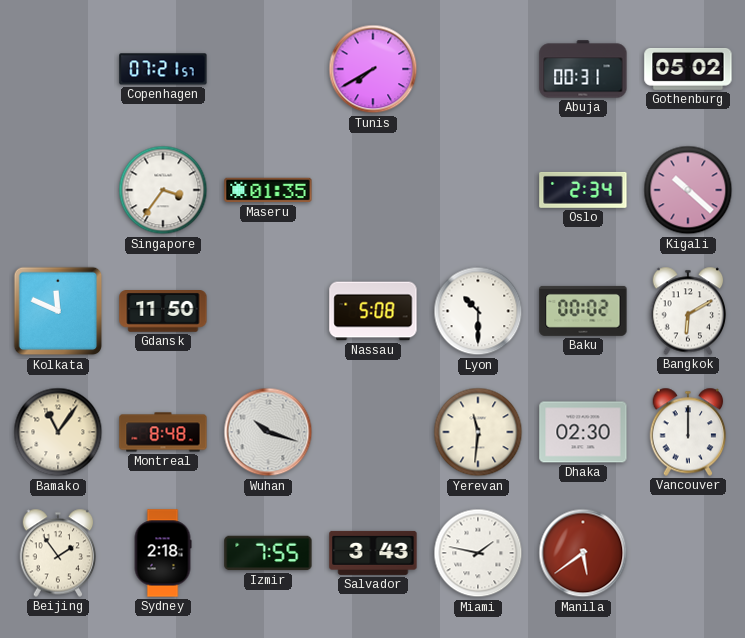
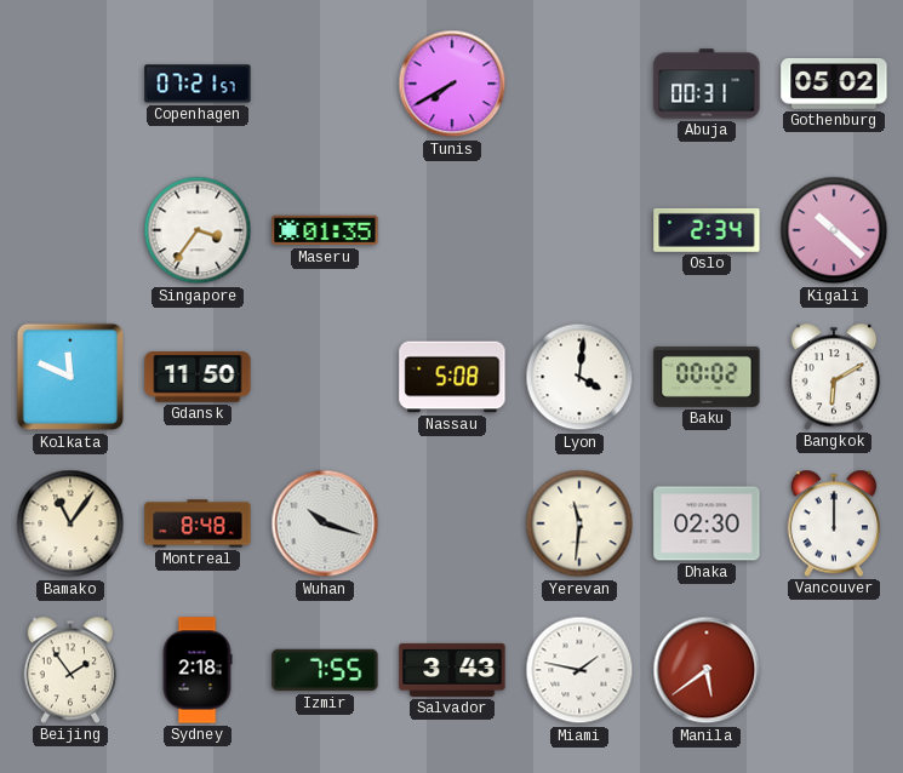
Lyon: 10:30 -> 4:01 (579, 377)
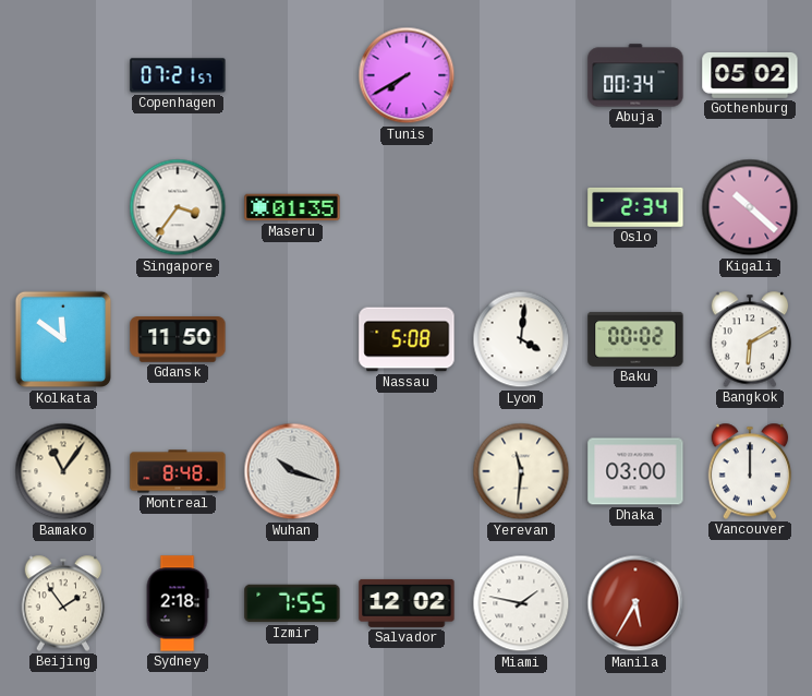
Abuja: 00:31 -> 00:34 (635, 75)
Kolkata: 11:49 -> 11:51 (63, 339)
Dhaka: 02:30 -> 03:00 (635, 471)
Salvador: 3:43 -> 12:02 (407, 603)
Manila: 5:39 -> 5:35 (635, 603)
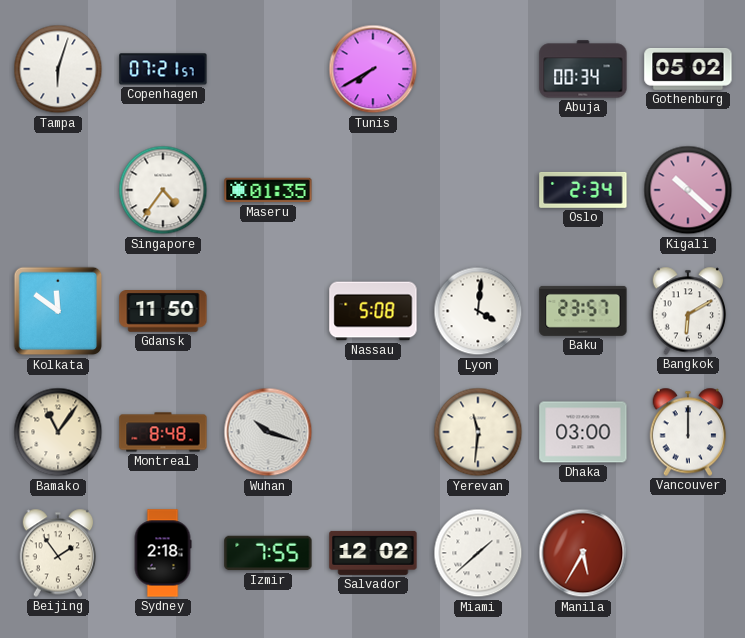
Tampa: none -> 6:03 (58, 69)
Singapore: 3:36 -> 4:36 (163, 190)
Baku: 00:02 -> 23:57 (583, 311)
Miami: 1:47 -> 1:38 (478, 553)
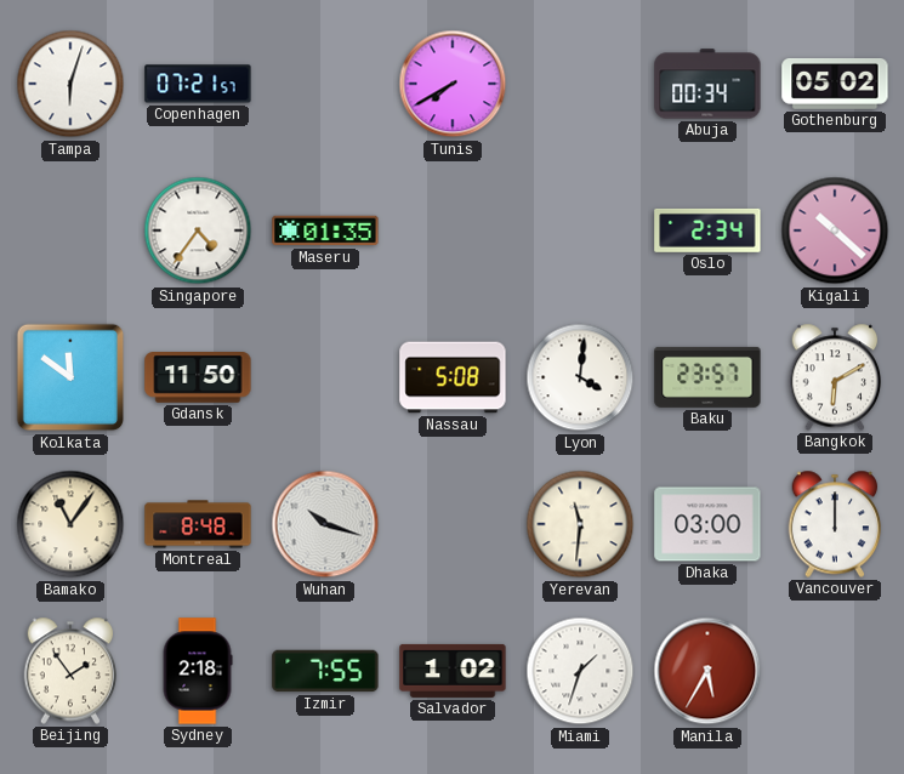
Salvador: 12:02 -> 1:02 (453, 671)
Miami: 1:38 -> 1:33 (580, 671)
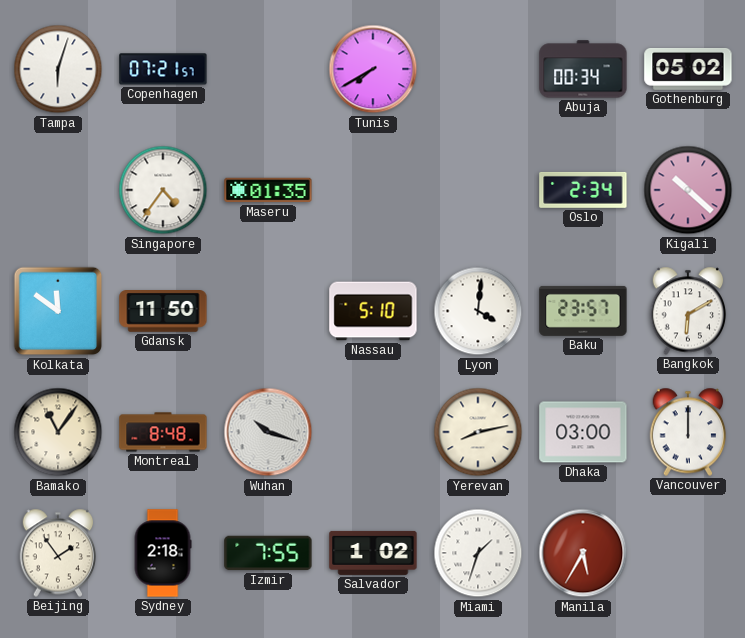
Nassau: 5:08 -> 5:10 (373, 311)
Yerevan: 11:31 -> 8:13 (478, 432)
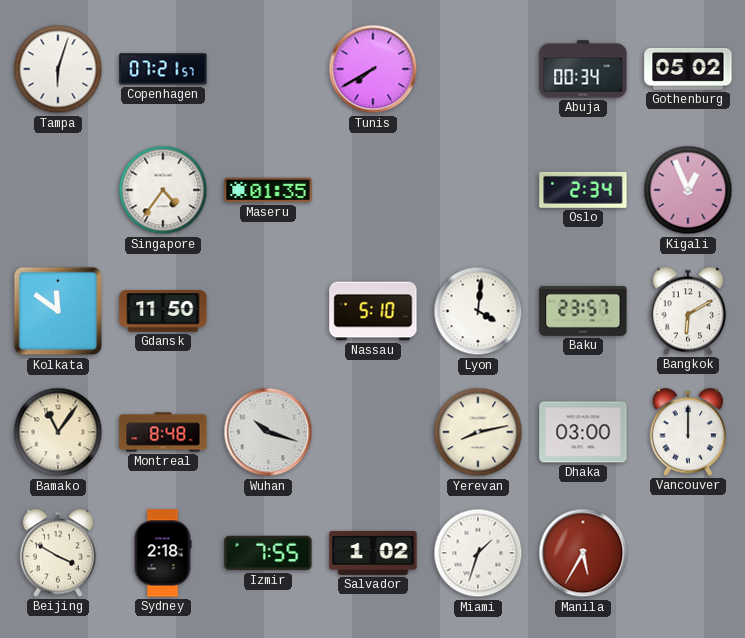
Kigali: 10:22 -> 12:56 (688, 190)
Beijing: 1:54 -> 3:50 (58, 553)
